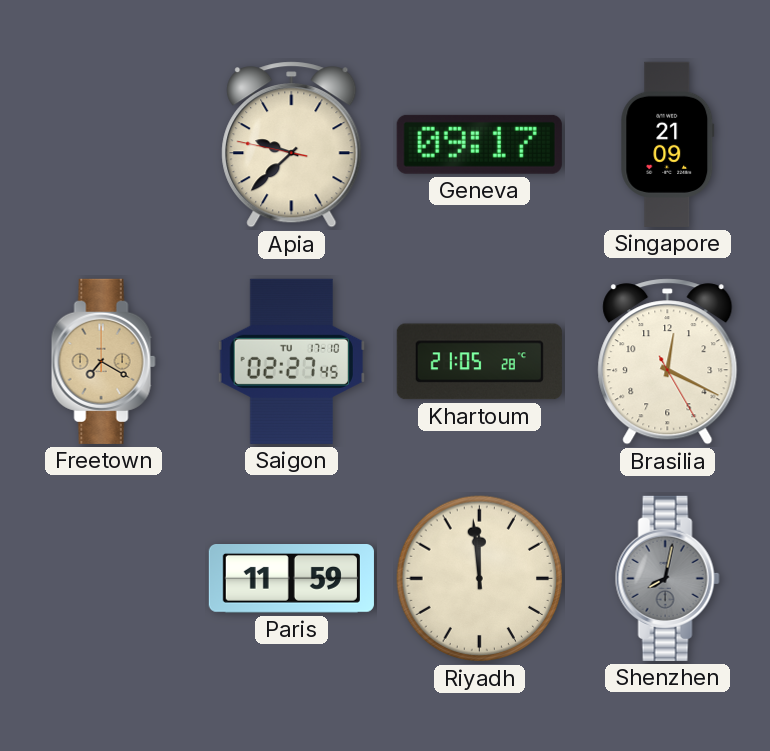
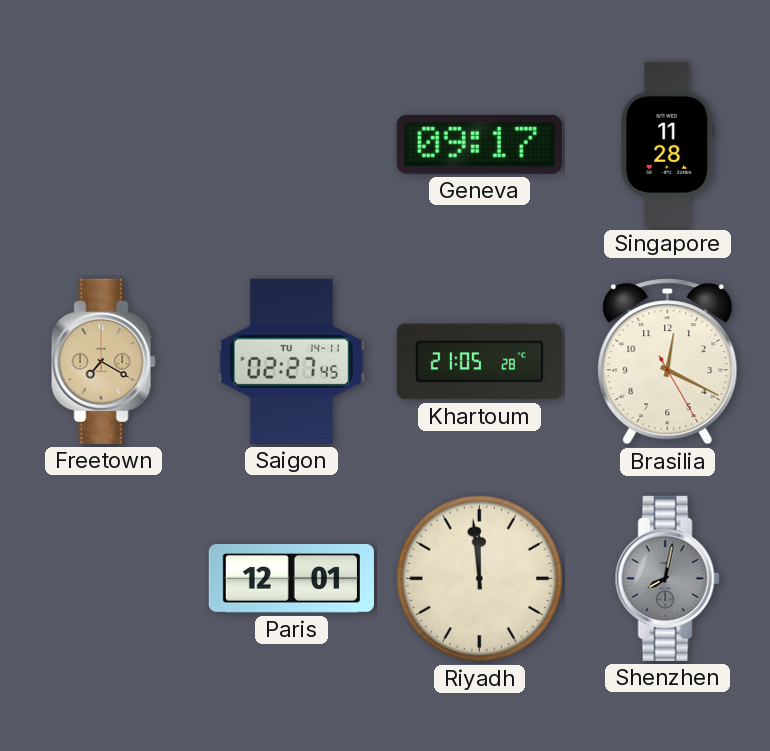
Apia: 9:37 -> none (292, 145)
Singapore: 21:09 -> 11:28 (668, 144)
Saigon date: TU 17-10 -> TU 14-11 (291, 361)
Paris: 11:59 -> 12:01 (291, 579)
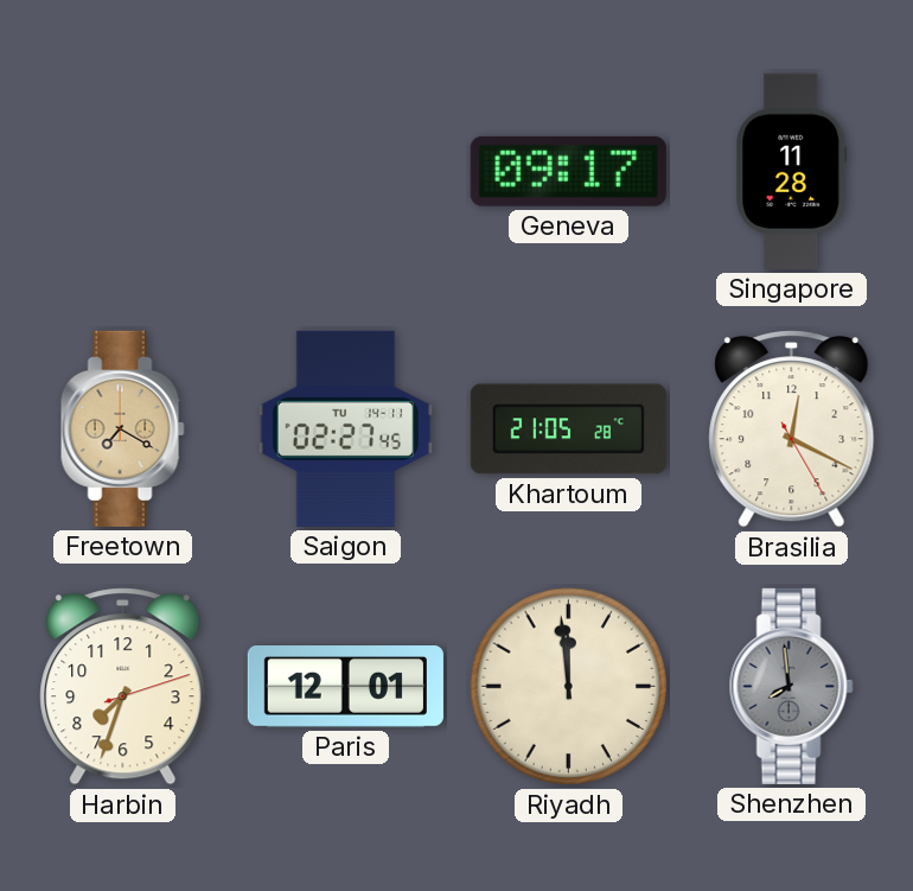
Harbin: none -> 7:33 (123, 687)
Shenzhen: 8:02 -> 7:59 (791, 686)
